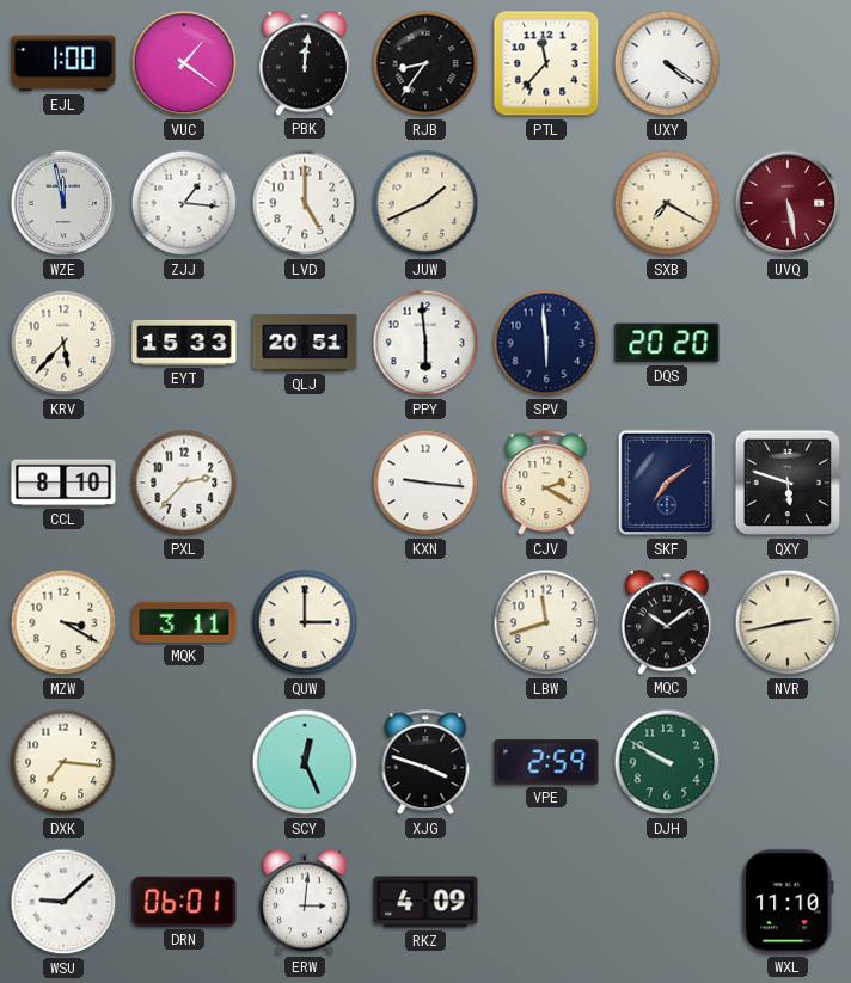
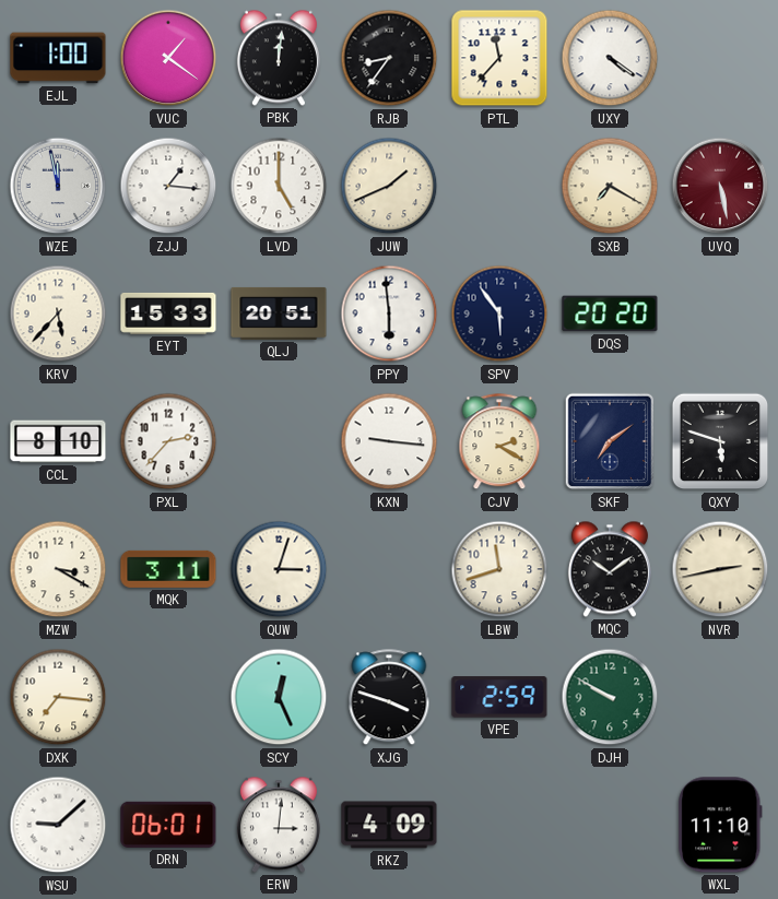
SPV: 5:59 -> 5:54 (499, 314)
QUW: 3:00 -> 3:03 (279, 569)
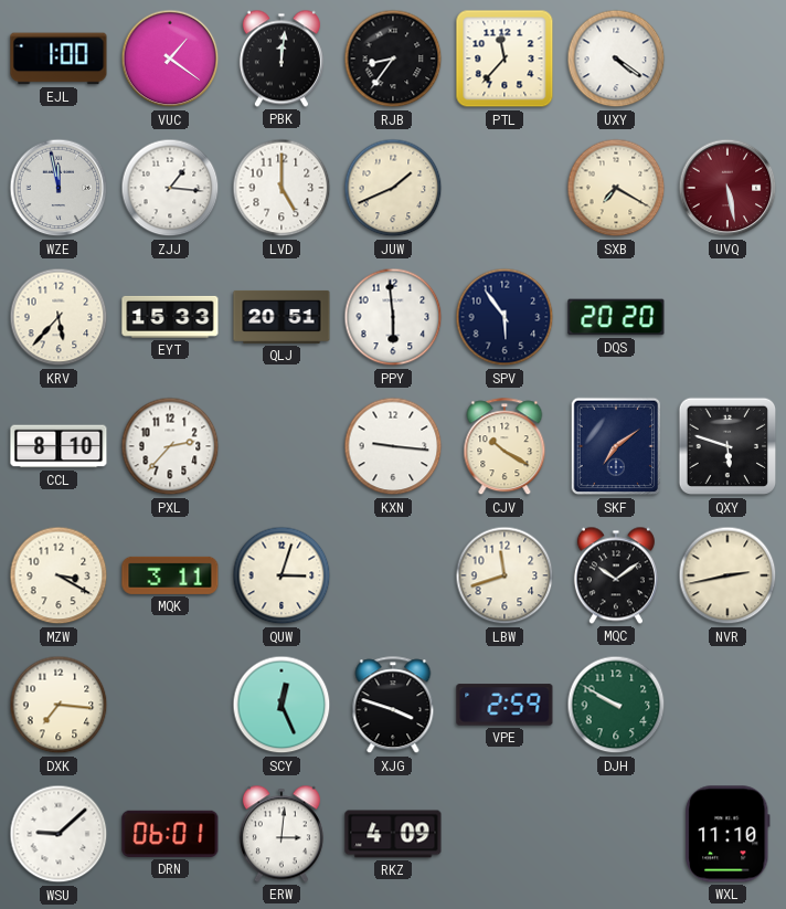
CJV: 2:20 -> 10:20 (504, 447)
